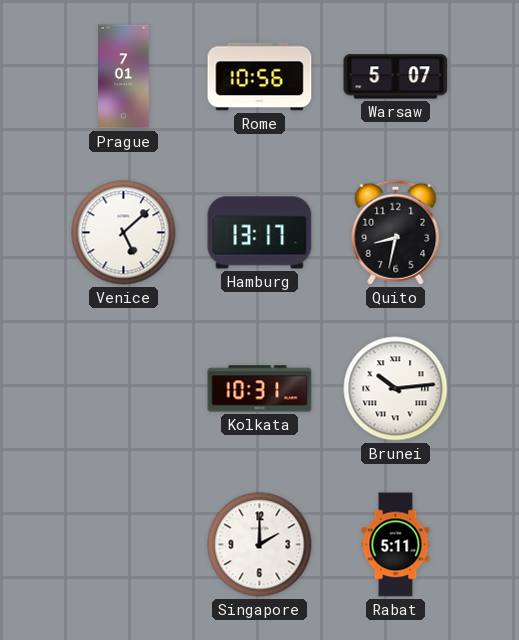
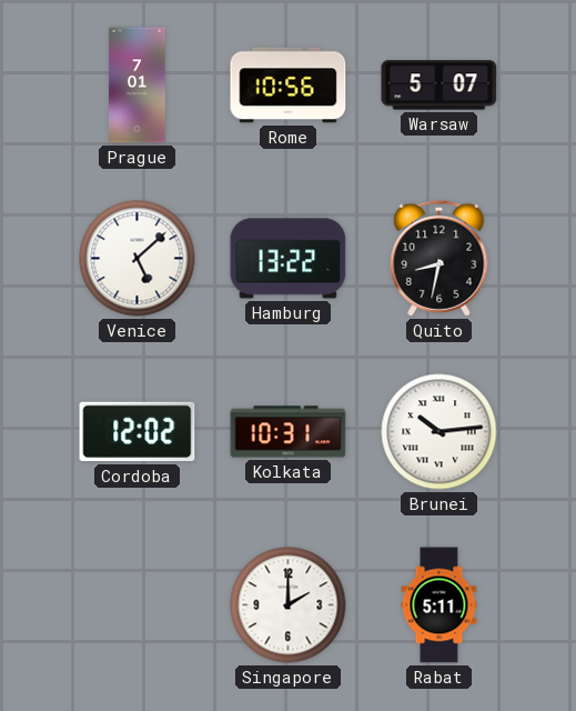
Hamburg: 13:17 -> 13:22 (289, 259)
Cordoba: none -> 12:02 (138, 432)
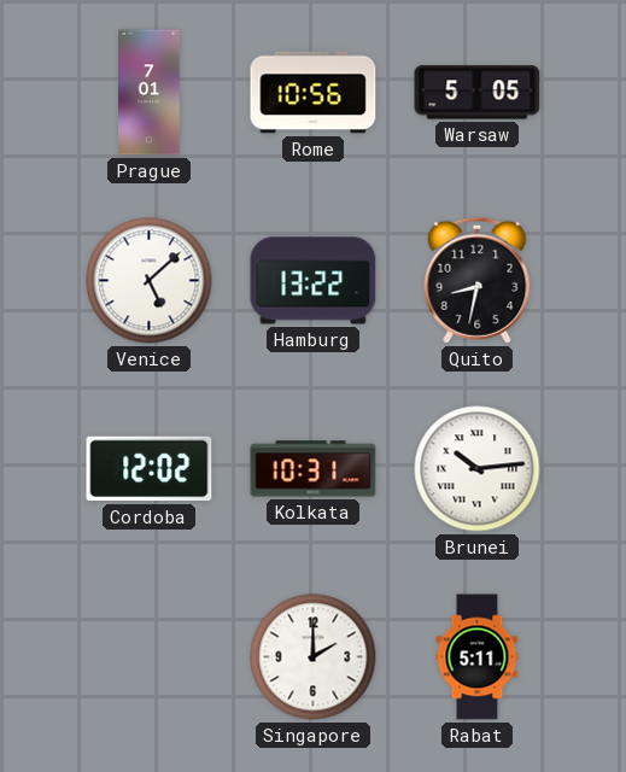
Warsaw: 5:07 -> 5:05 (478, 93)
